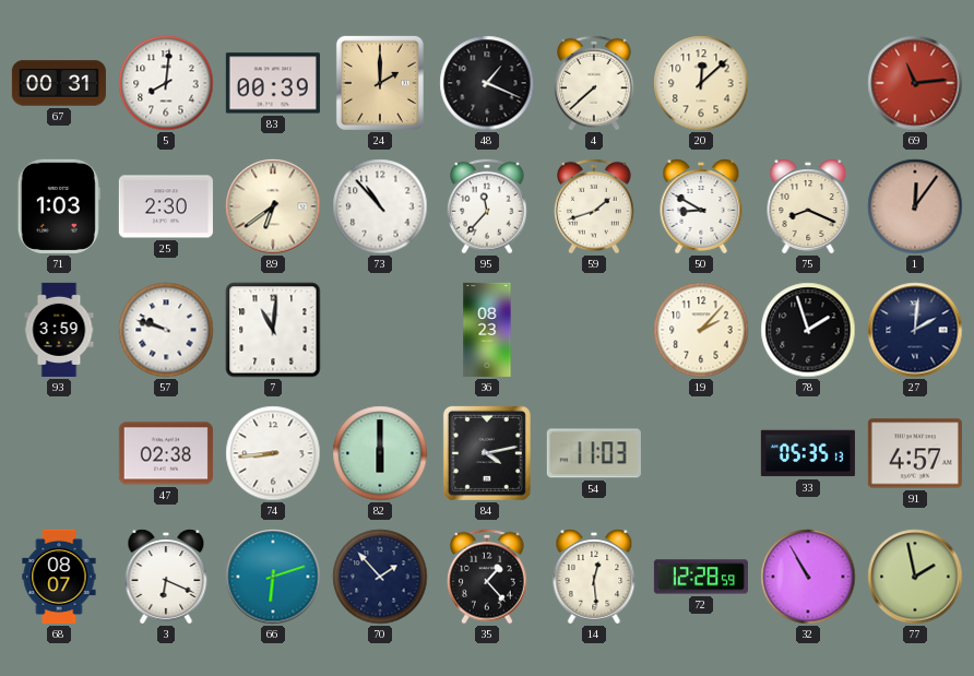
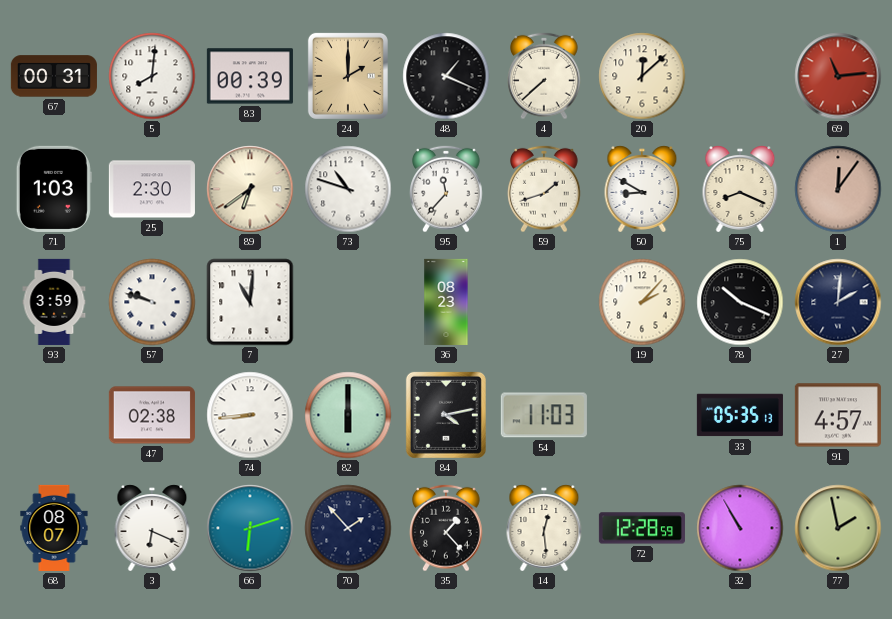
73: 10:53 -> 10:48 (348, 189)
78: 1:57 -> 10:19 (740, 302)
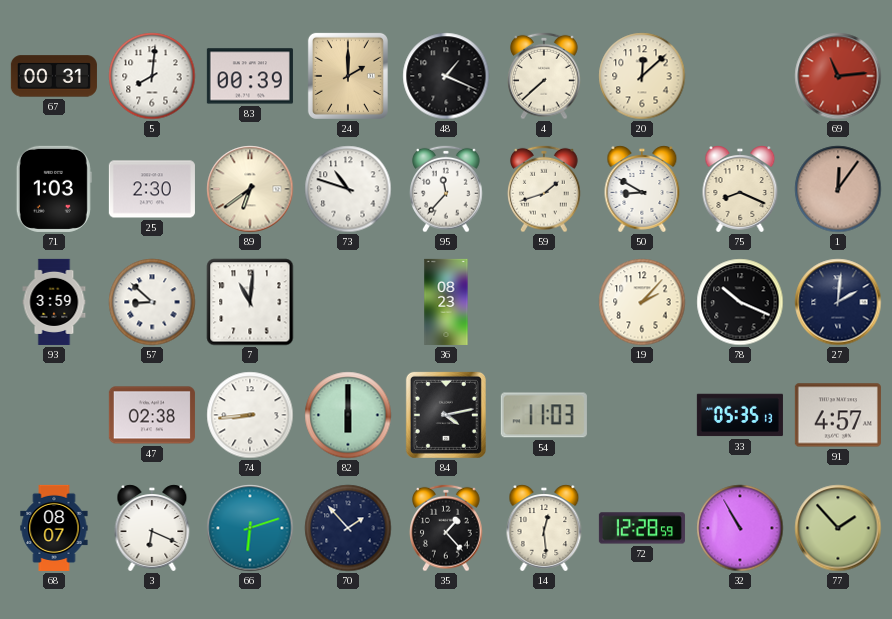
57: 9:48 -> 8:52 (152, 302)
77: 1:58 -> 1:53 (838, 528)
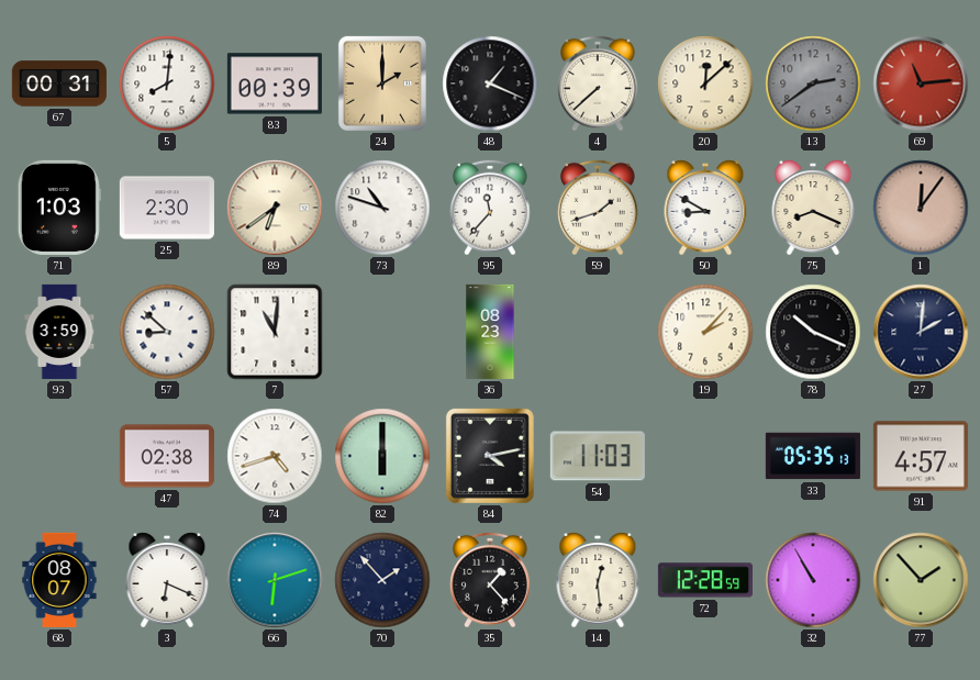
13: none -> 2:39 (813, 83)
74: 8:44 -> 4:42 (275, 456)
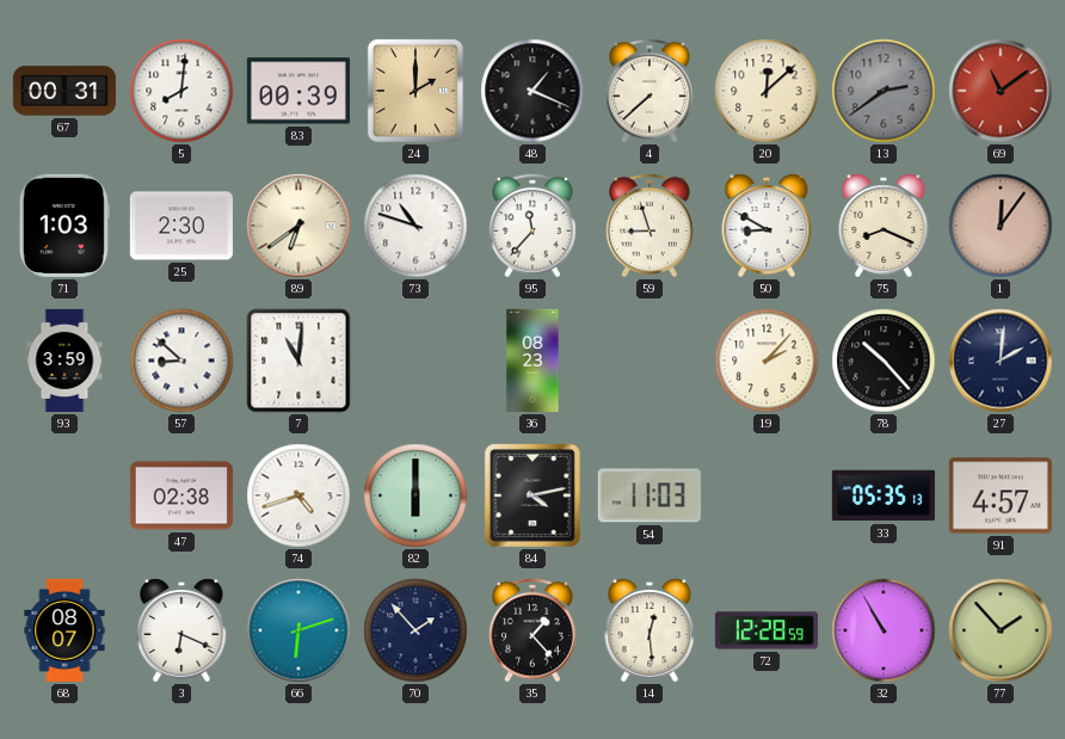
69: 11:14 -> 11:09 (1001, 91)
59: 1:42 -> 8:57 (651, 226)
78: 10:19 -> 10:23 (884, 361)
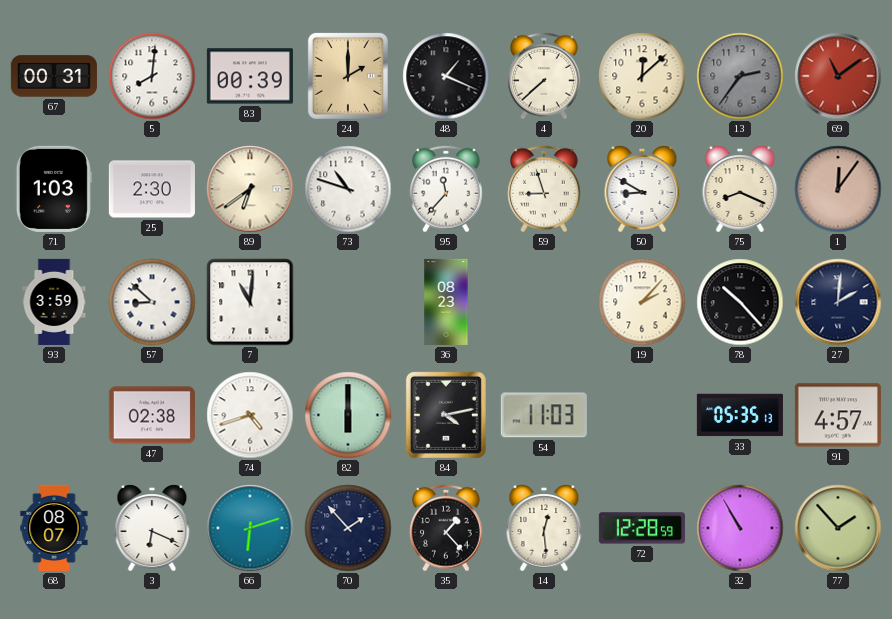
13: 2:39 -> 2:36 (740, 76)
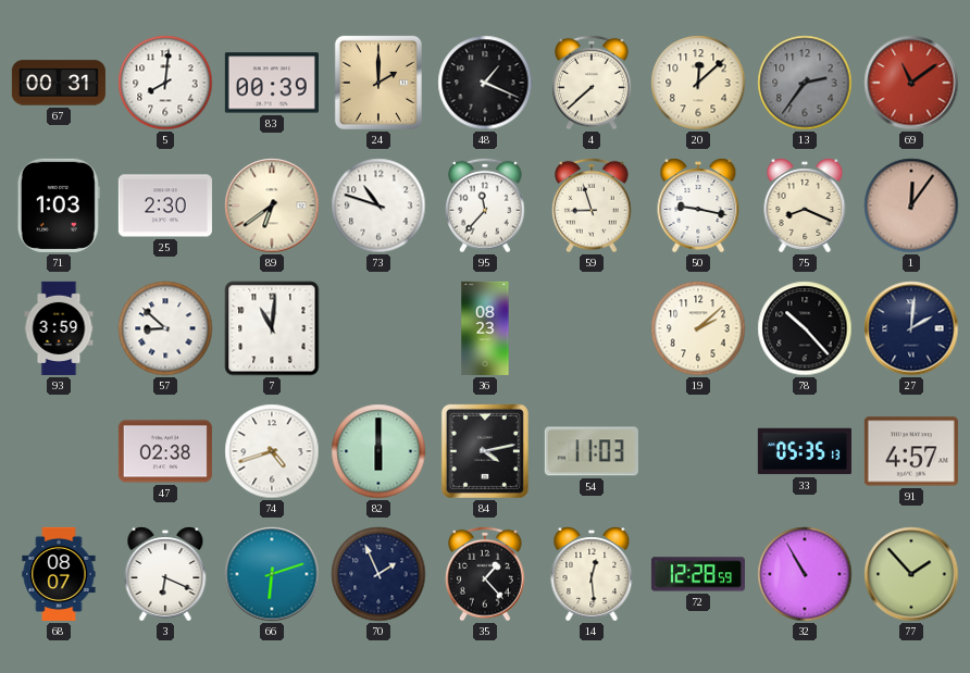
50: 8:50 -> 9:17 (698, 205)
19: 2:07 -> 2:08 (698, 328)
70: 1:53 -> 1:56 (378, 574)
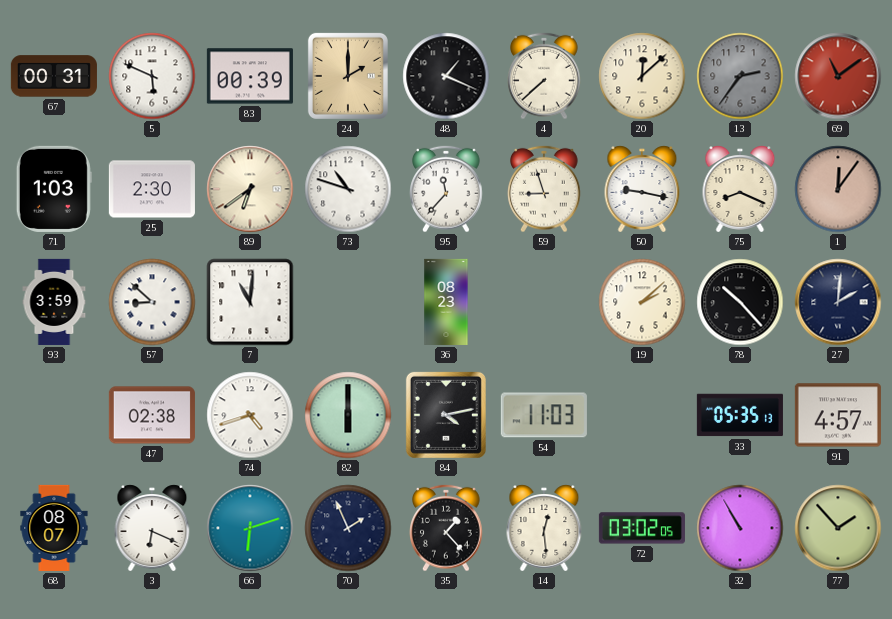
5: 8:01 -> 5:49 (152, 76)
72: 12:28 -> 03:02 (642, 528)
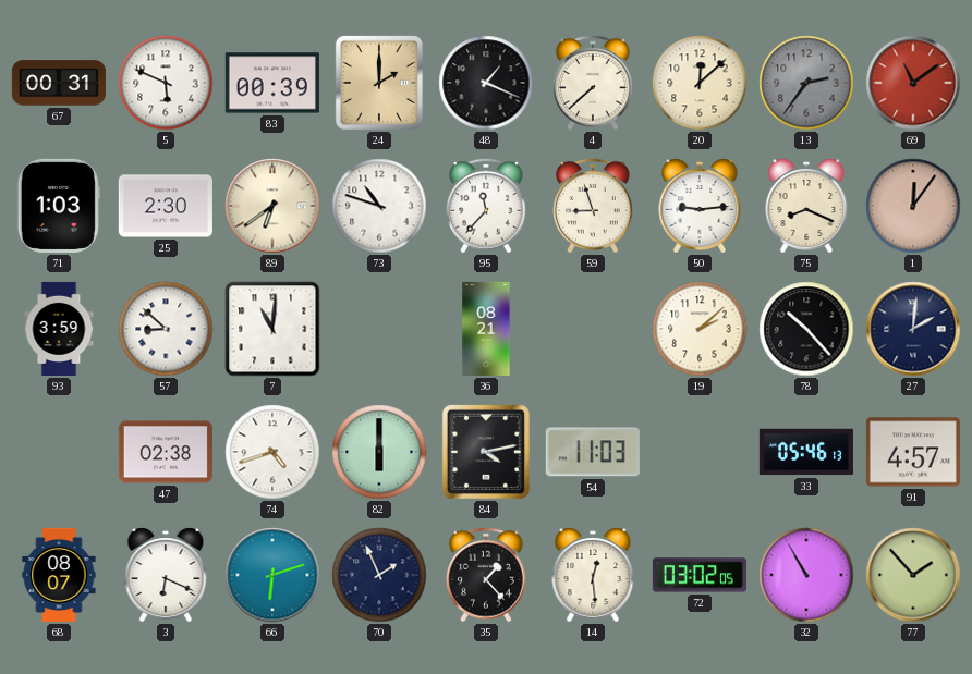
50: 9:17 -> 9:14 (700, 206)
36: 08:23 -> 08:21 (486, 329)
33: 05:35 -> 05:46 (806, 452)
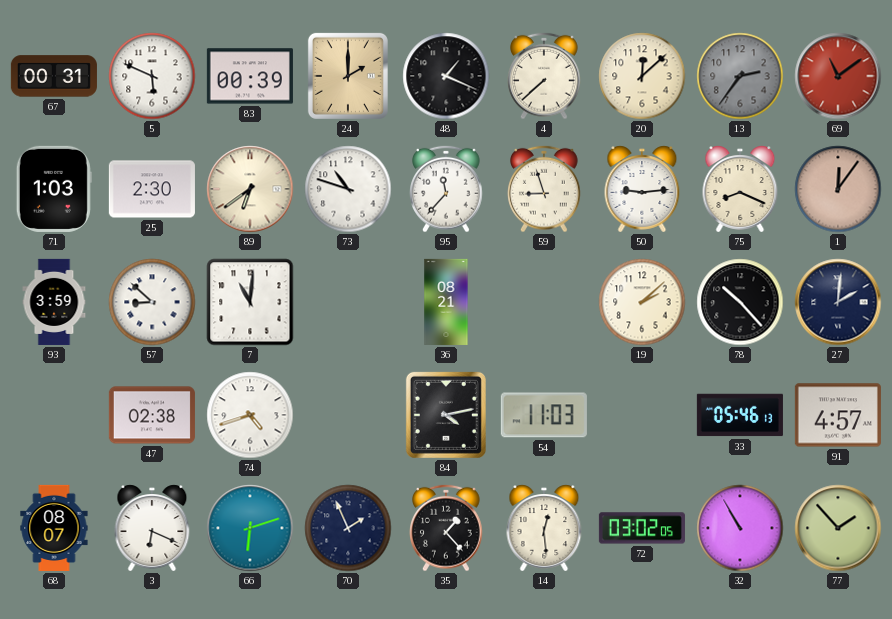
82: 6:00 -> none (379, 452)
